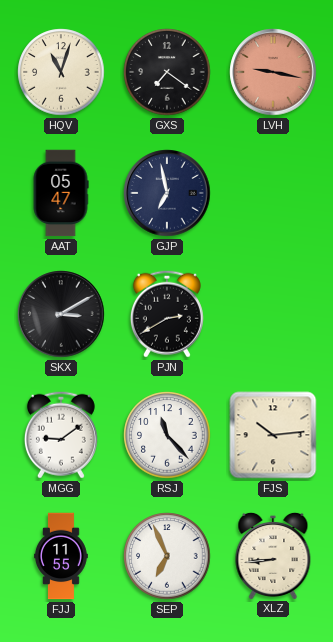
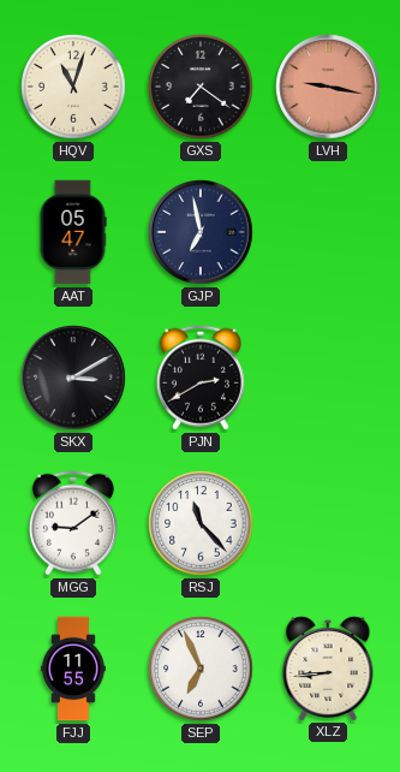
FJS: 10:14 -> none (273, 435)
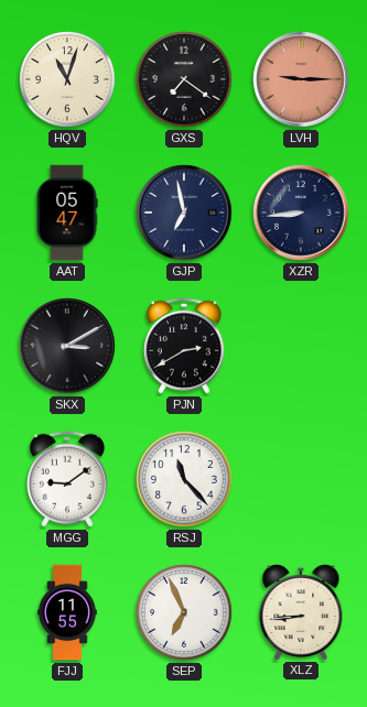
LVH: 9:17 -> 9:15 (301, 79)
XZR: none -> 8:44 (301, 213)
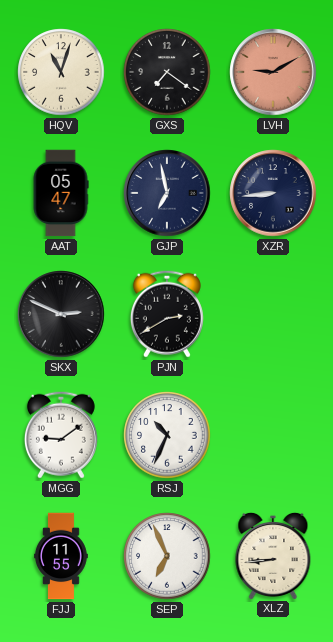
LVH: 9:15 -> 9:10 (273, 72)
SKX: 3:10 -> 2:49 (61, 314)
RSJ: 11:23 -> 10:34 (167, 435)
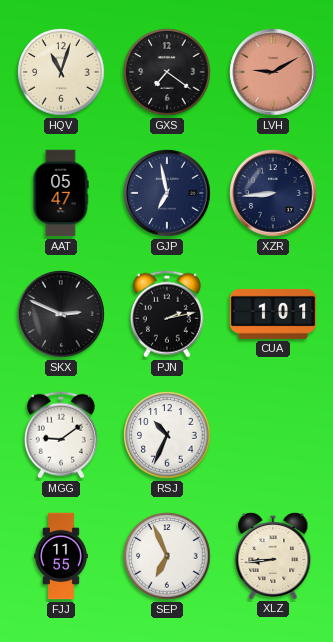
PJN: 2:40 -> 2:13 (167, 314)
CUA: none -> 1:01 (273, 314)
